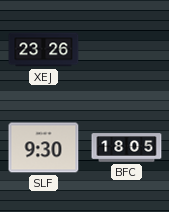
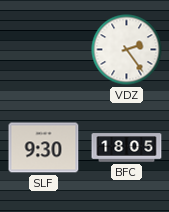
XEJ: 23:26 -> none (44, 50)
VDZ: none -> 2:24 (127, 50)
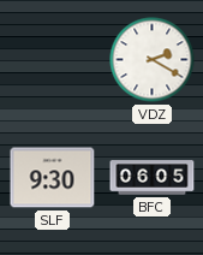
VDZ: 2:24 -> 2:20 (153, 60)
BFC: 18:05 -> 06:05 (153, 178)
